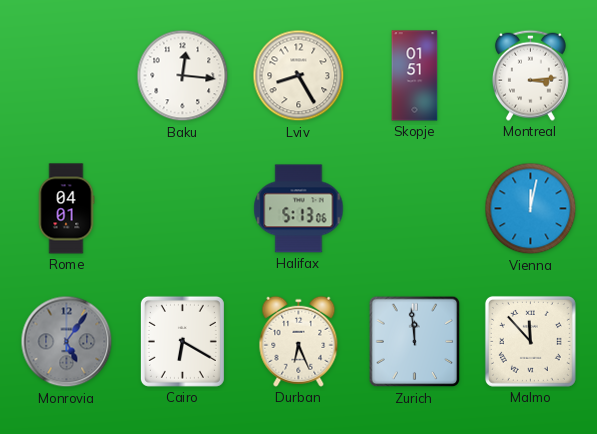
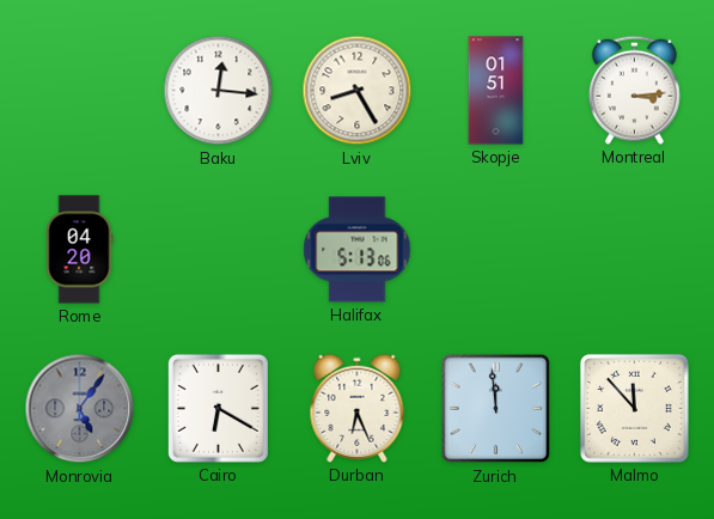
Rome: 04:01 -> 04:20 (79, 250)
Vienna: 12:02 -> none (531, 209)
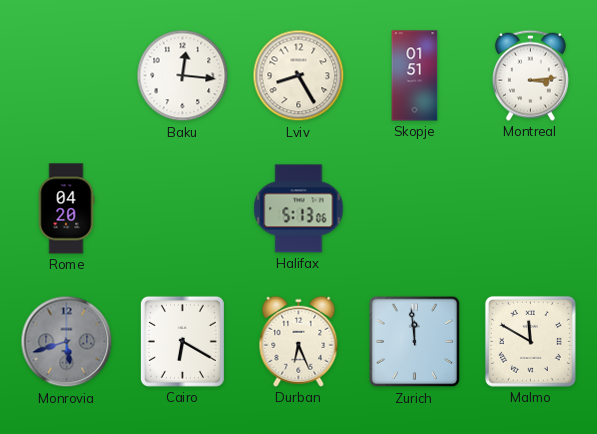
Monrovia: 5:06 -> 5:42 (67, 342)
Malmo: 11:53 -> 11:50 (530, 341)
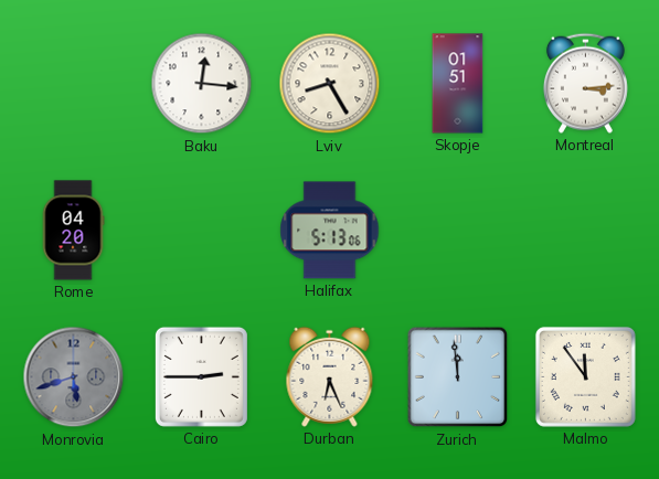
Cairo: 6:20 -> 2:45 (201, 376)
Malmo: 11:50 -> 11:54 (585, 376)
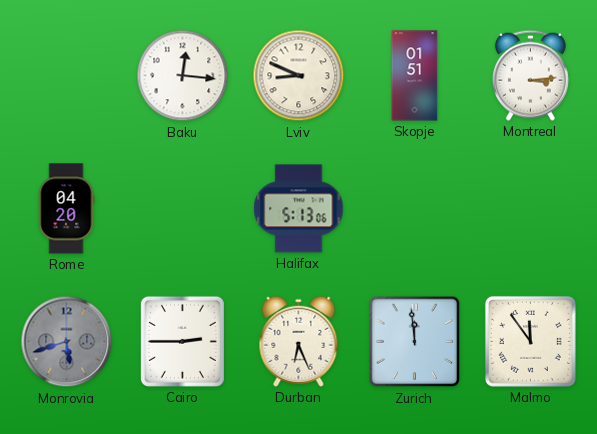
Lviv: 8:25 -> 8:49 (299, 76)
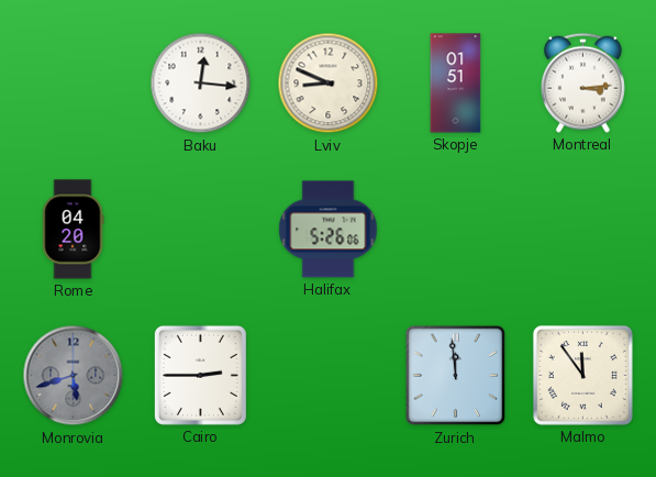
Halifax: 5:13 -> 5:26 (329, 230)
Durban: 6:26 -> none (299, 341)
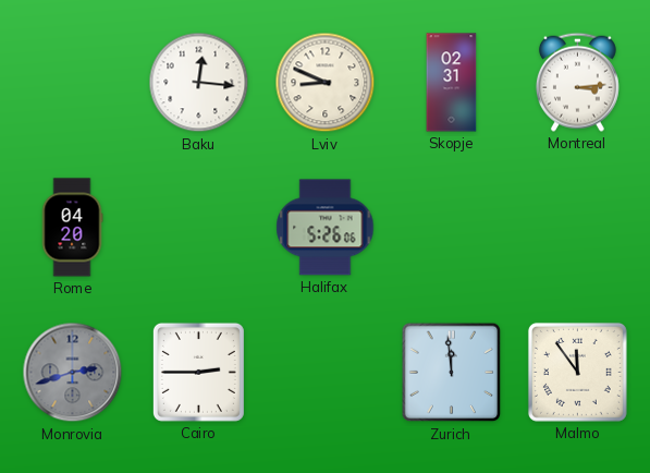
Skopje: 01:51 -> 02:31 (452, 83)
Monrovia: 5:42 -> 2:42 (73, 373)
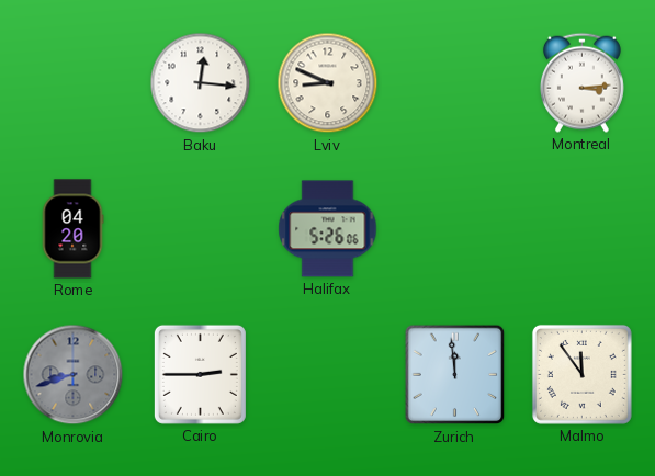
Skopje: 02:31 -> none (452, 83)
Monrovia: 2:42 -> 8:42 (74, 375)
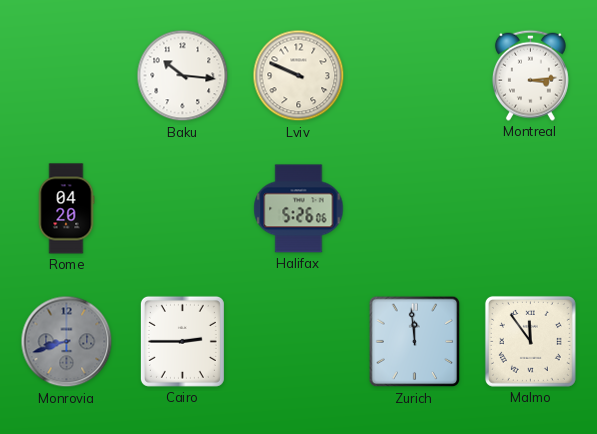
Baku: 12:16 -> 10:16 (183, 76)
Lviv: 8:49 -> 9:49 (299, 76)
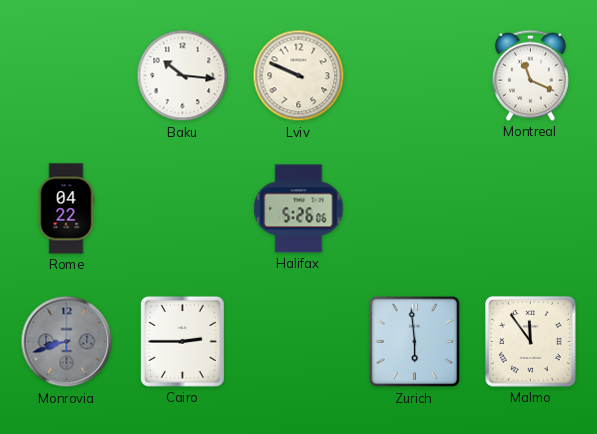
Montreal: 3:14 -> 11:19 (530, 75)
Rome: 04:20 -> 04:22 (66, 209)
Zurich: 11:59 -> 5:59 (415, 342)
